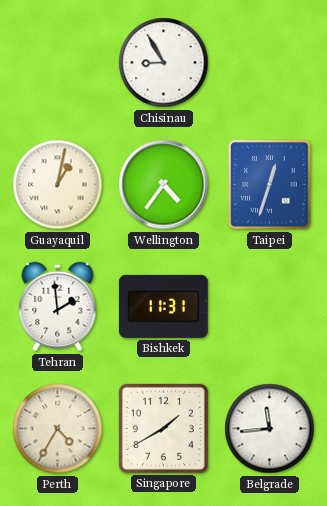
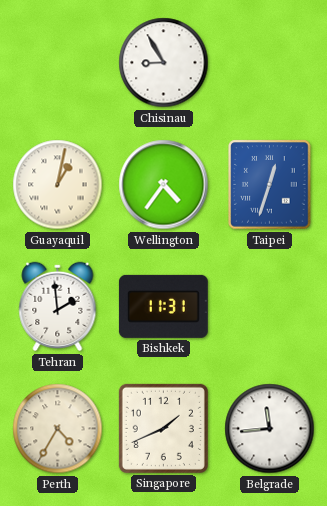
Singapore: 1:40 -> 1:41 (163, 428)
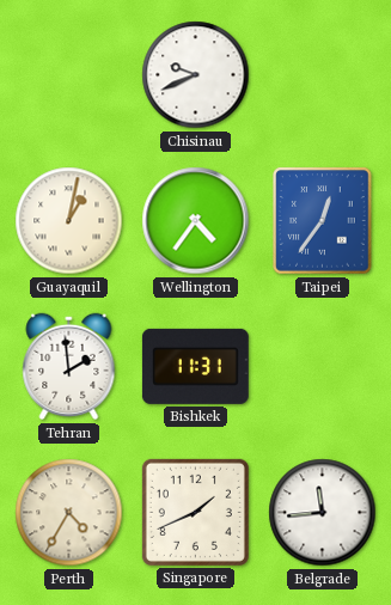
Chisinau: 8:55 -> 9:41 (196, 75)
Taipei: 12:33 -> 12:36 (323, 221)
